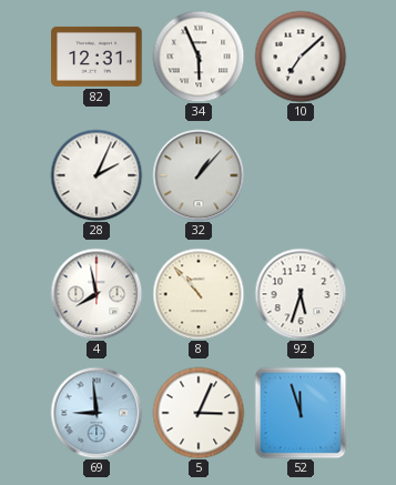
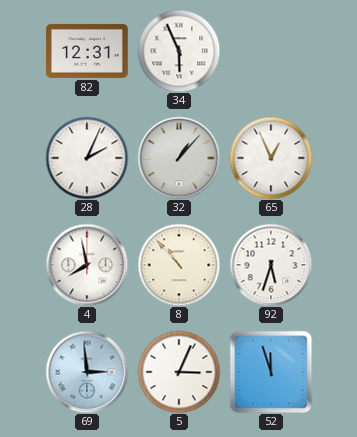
10: 7:08 -> none (301, 57)
65: none -> 12:56 (271, 158)
69: 8:59 -> 2:59 (87, 372)
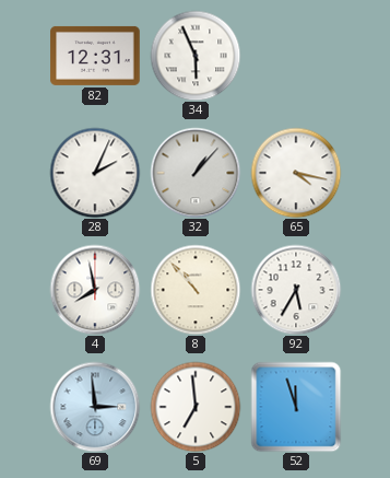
65: 12:56 -> 4:17 (296, 173)
92: 5:33 -> 5:35 (296, 290)
5: 3:04 -> 6:59 (196, 407)
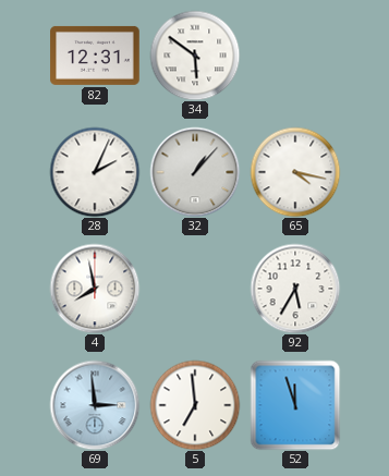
34: 5:56 -> 5:51 (195, 56)
8: 10:53 -> none (196, 290)
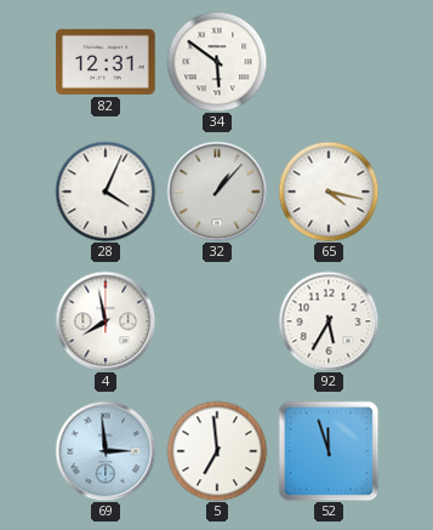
28: 2:04 -> 4:04 (106, 192)
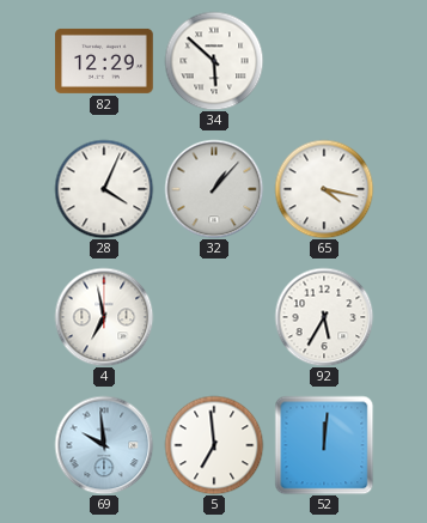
82: 12:31 -> 12:29 (104, 61)
34: 5:51 -> 5:52 (214, 61)
4: 7:58 -> 6:58 (104, 317)
69: 2:59 -> 9:59 (104, 445)
52: 11:57 -> 12:01 (324, 445)
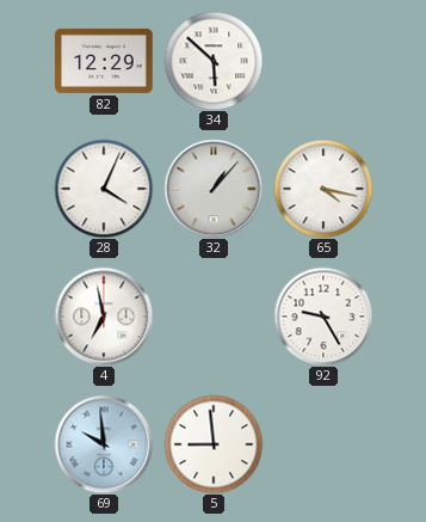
92: 5:35 -> 9:25 (323, 317)
5: 6:59 -> 8:59 (214, 444)
52: 12:01 -> none (324, 445)
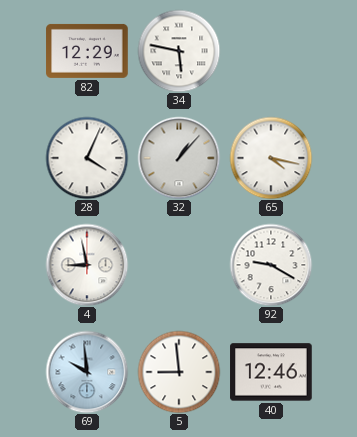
34: 5:52 -> 5:47 (179, 51)
4: 6:58 -> 8:58 (87, 265)
92: 9:25 -> 9:20 (271, 265)
40: none -> 12:46 (271, 372)
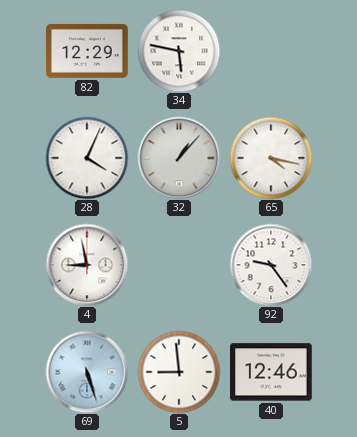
92: 9:20 -> 9:24 (271, 265)
69: 9:59 -> 5:27 (87, 372)
